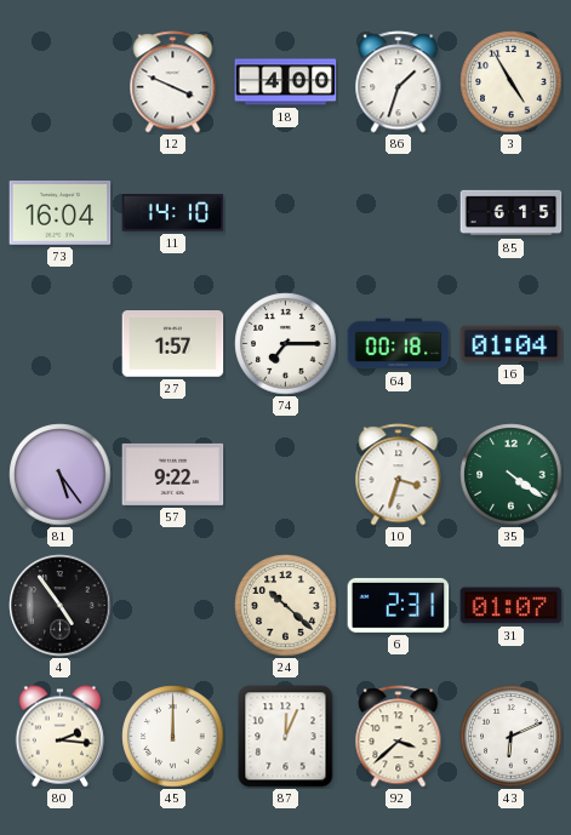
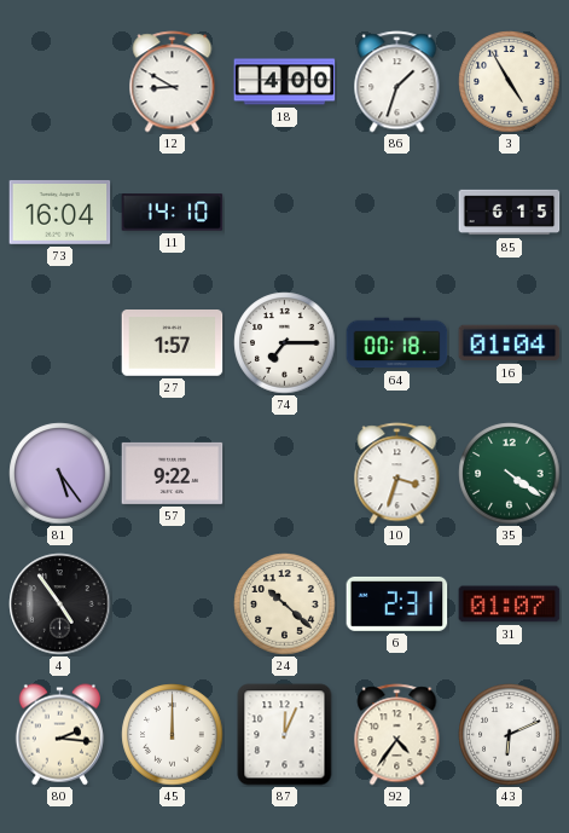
12: 3:49 -> 8:50 (173, 82)
92: 3:38 -> 4:36 (397, 735)
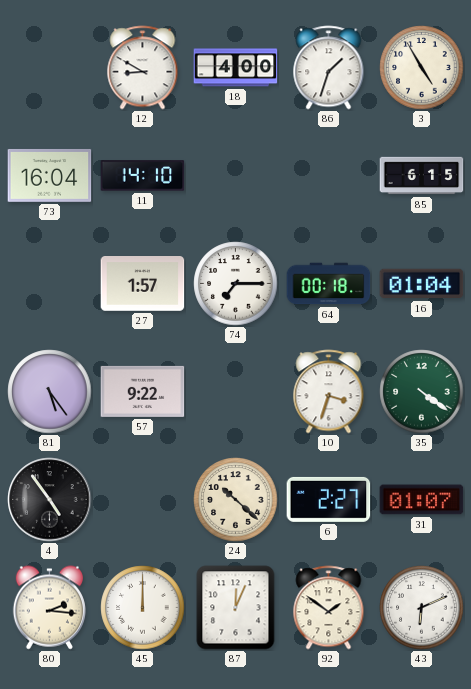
6: 2:31 -> 2:27 (329, 499)
92: 4:36 -> 1:51 (329, 608)
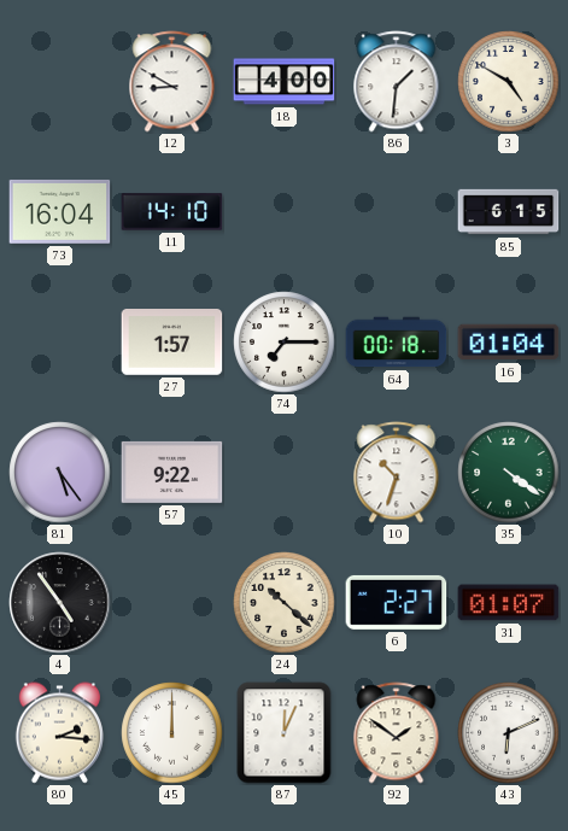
86: 1:33 -> 1:31 (397, 82)
3: 4:55 -> 4:50 (509, 82)
10: 3:33 -> 10:33 (397, 473)
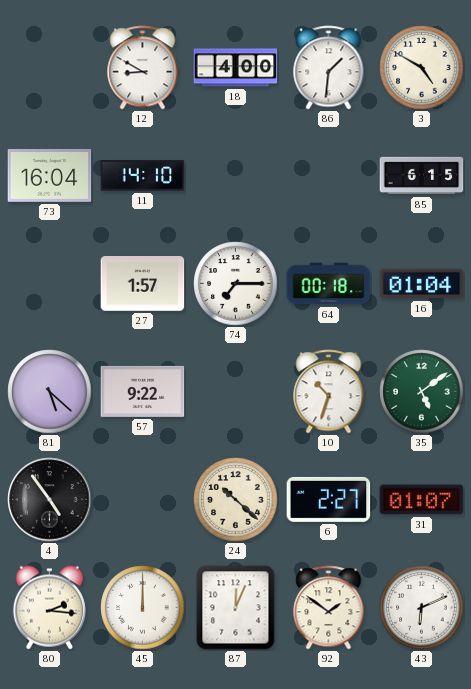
81: 5:24 -> 5:22 (50, 392)
35: 4:21 -> 5:09 (422, 392)
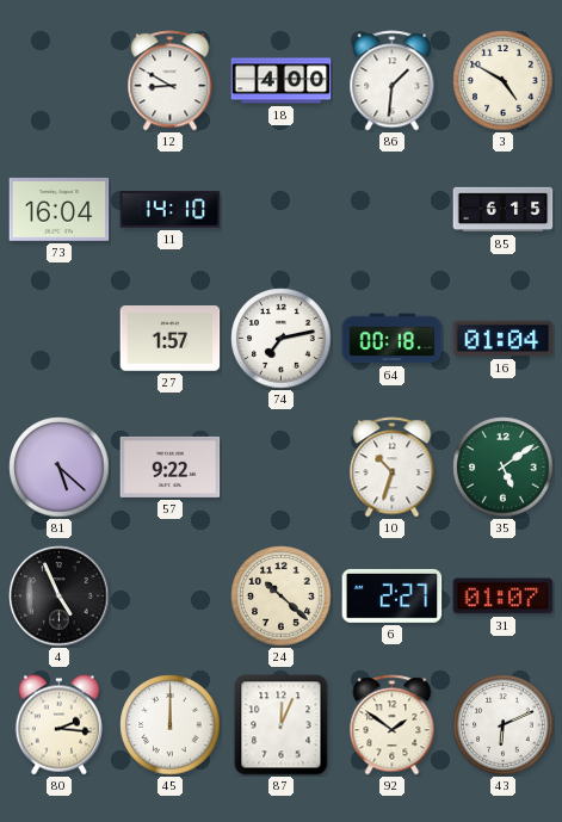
74: 7:15 -> 7:13 (282, 339)
4: 4:54 -> 4:56 (60, 597)
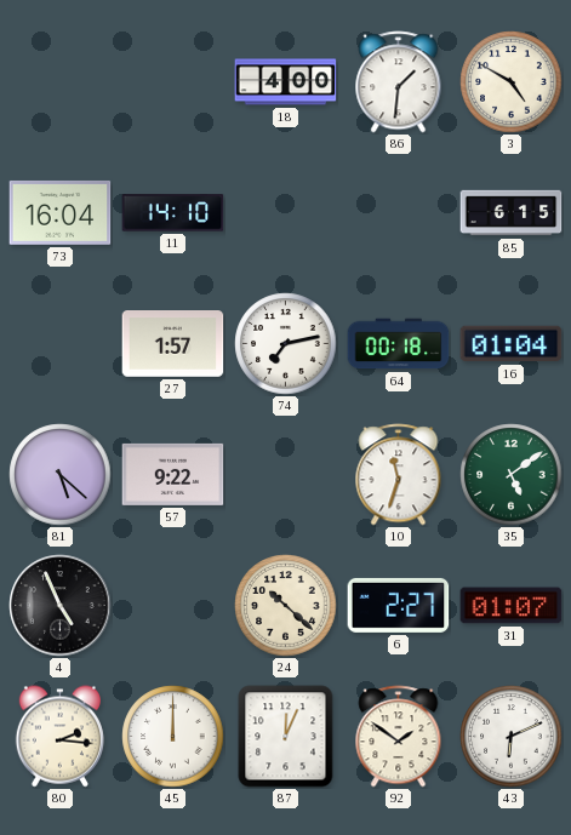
12: 8:50 -> none (171, 81)
10: 10:33 -> 11:33 (399, 475)
